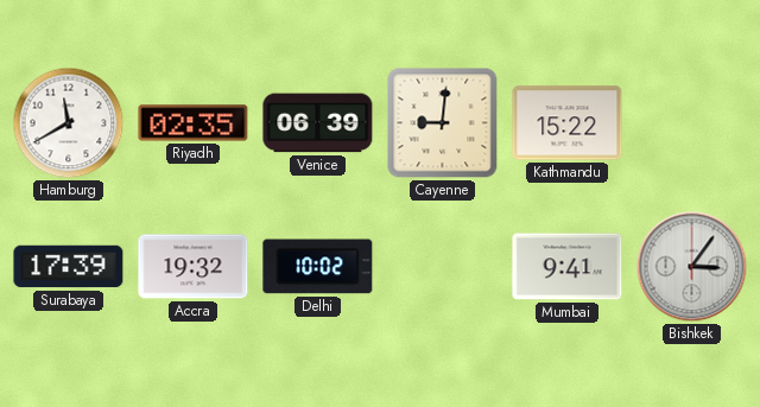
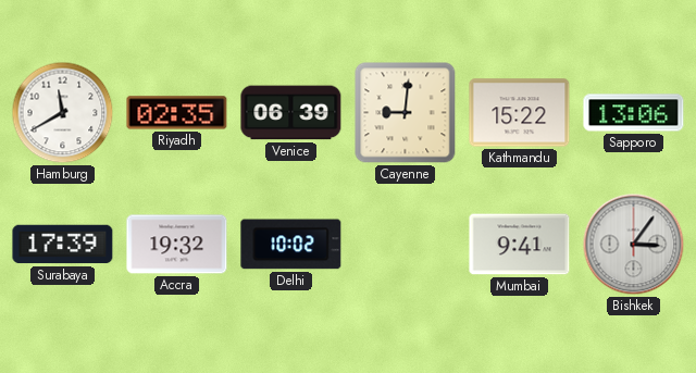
Sapporo: none -> 13:06 (634, 113)
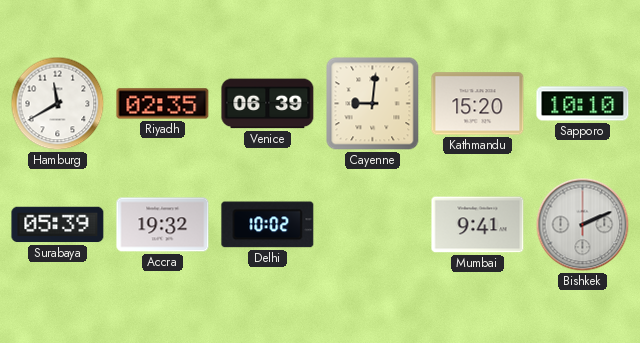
Kathmandu: 15:22 -> 15:20 (478, 104)
Sapporo: 13:06 -> 10:10 (583, 104)
Surabaya: 17:39 -> 05:39 (58, 225)
Bishkek: 3:06 -> 2:11 (583, 225)
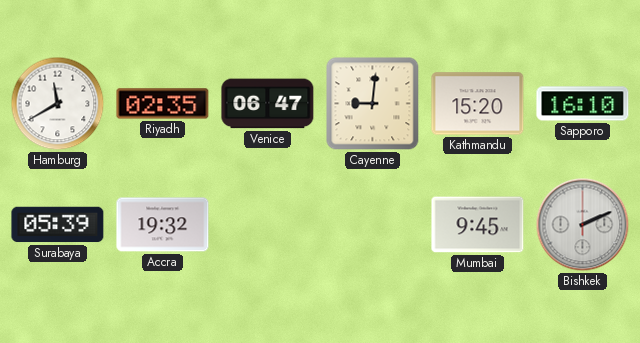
Venice: 06:39 -> 06:47 (268, 104)
Sapporo: 10:10 -> 16:10 (583, 104)
Delhi: 10:02 -> none (268, 225)
Mumbai: 9:41 -> 9:45 (478, 225)
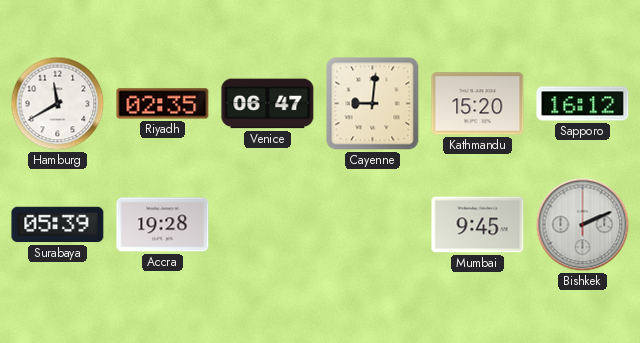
Sapporo: 16:10 -> 16:12 (583, 104)
Accra: 19:32 -> 19:28 (163, 225)
